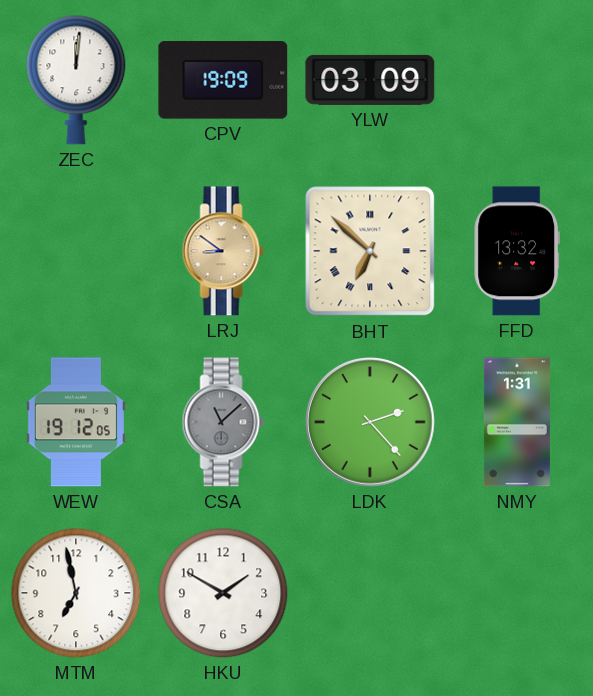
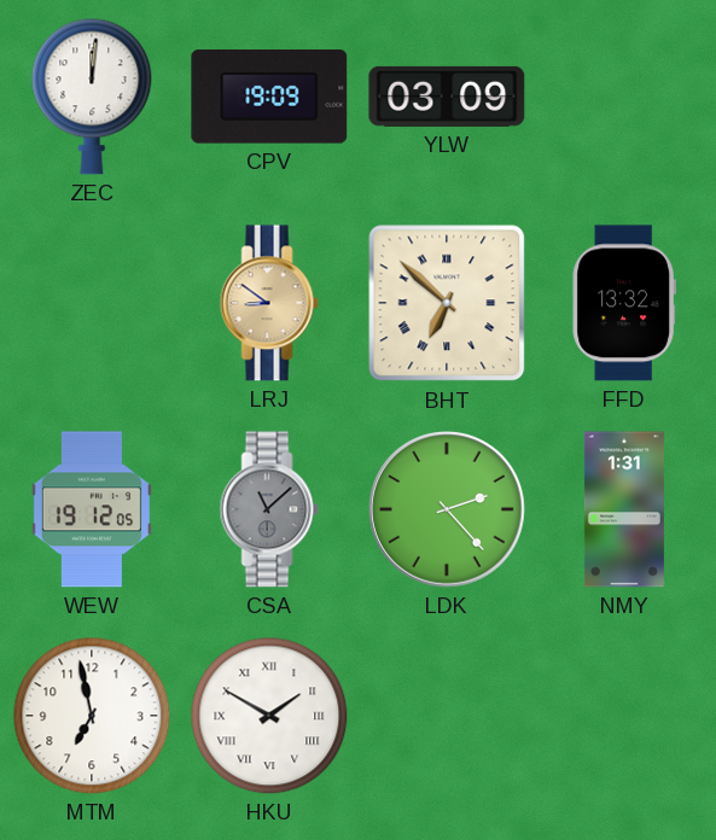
HKU numerals: Arabic -> Roman (269, 716)
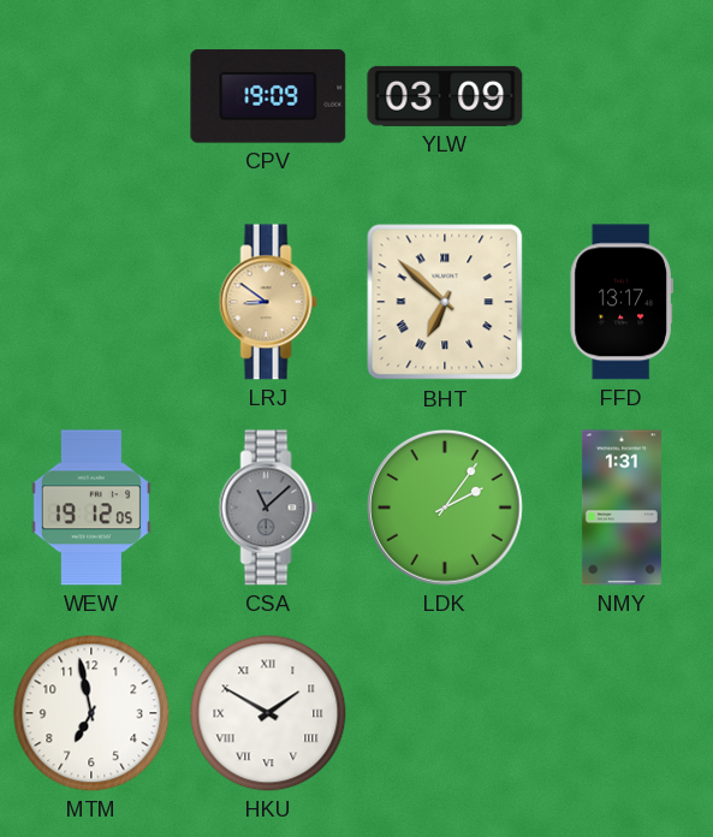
ZEC: 12:01 -> none (92, 97)
FFD: 13:32 -> 13:17 (620, 302)
LDK: 2:23 -> 2:06 (445, 507)
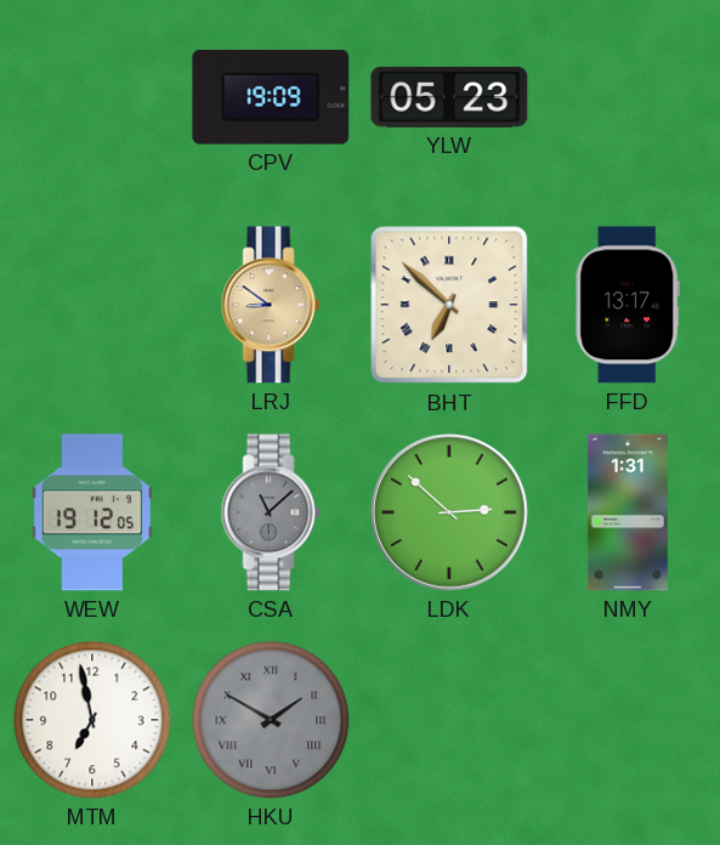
YLW: 03:09 -> 05:23 (449, 97)
LDK: 2:06 -> 2:52 (449, 512)
HKU dial: white -> grey (271, 720)
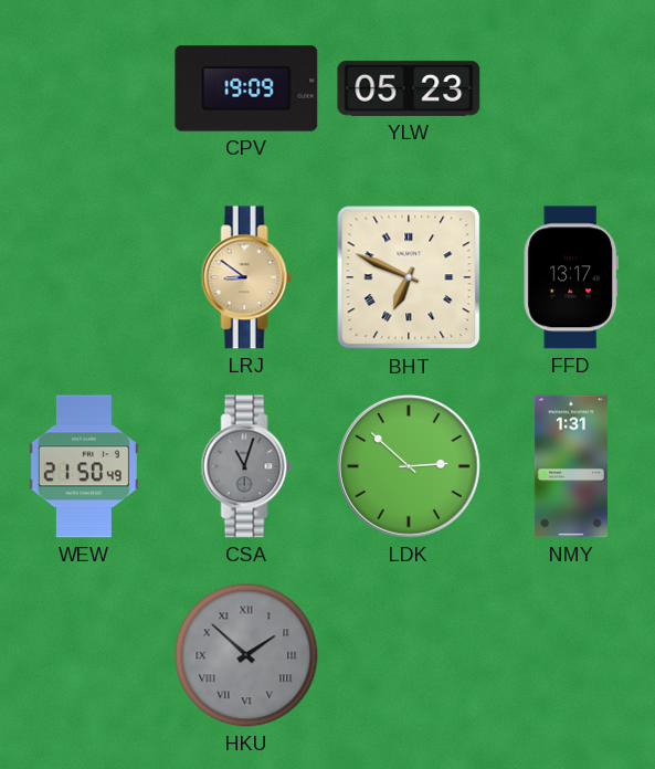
BHT: 6:52 -> 6:49 (409, 277)
WEW: 19:12 -> 21:50 (84, 466)
CSA: 11:08 -> 11:03 (246, 466)
MTM: 6:58 -> none (92, 720)
HKU: 1:50 -> 1:52 (246, 655)
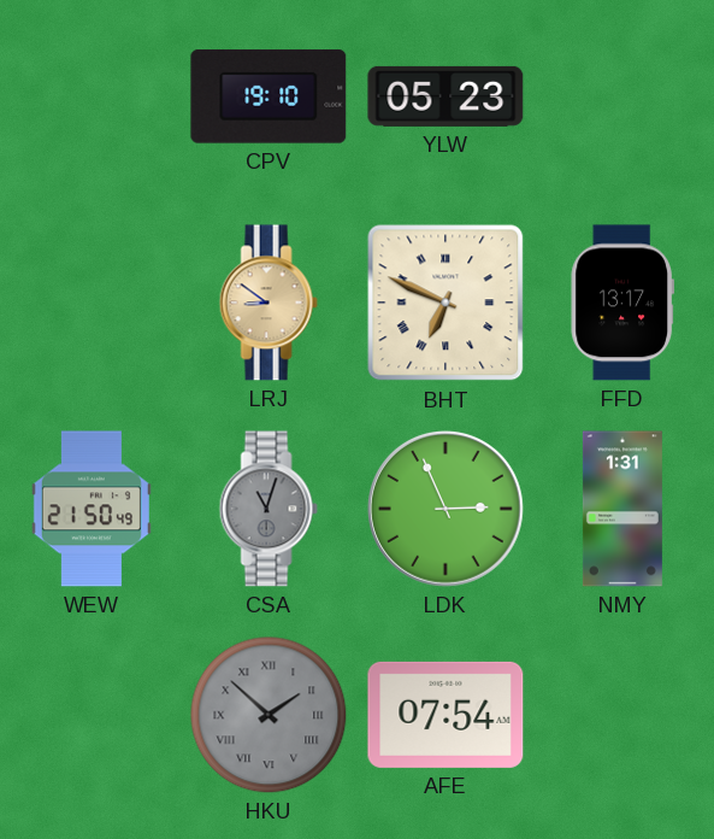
CPV: 19:09 -> 19:10 (269, 96)
LDK: 2:52 -> 2:56 (445, 509)
AFE: none -> 07:54 (445, 715)
